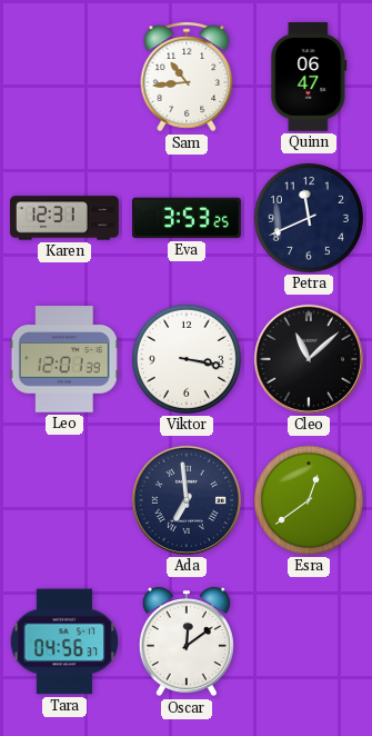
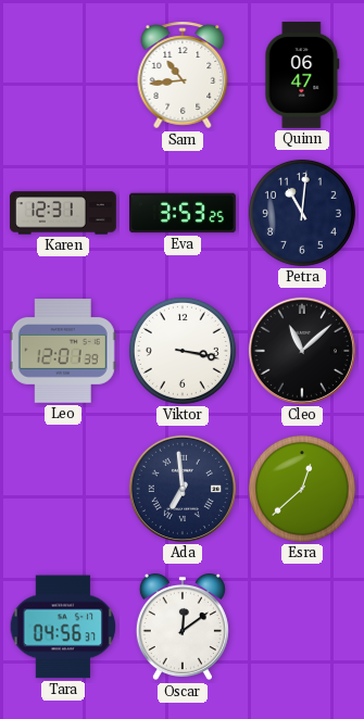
Petra: 11:41 -> 11:01 (302, 213)
Esra: 12:39 -> 12:38 (302, 489)
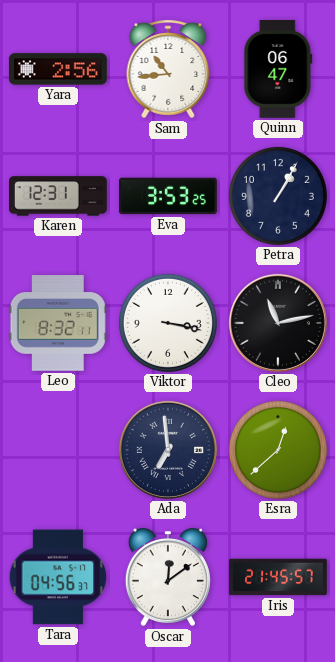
Yara: none -> 2:56 (58, 69)
Petra: 11:01 -> 1:05 (278, 196)
Leo: 12:01 -> 8:32 (58, 323)
Cleo: 11:08 -> 11:13 (278, 323)
Iris: none -> 21:45 (279, 577)
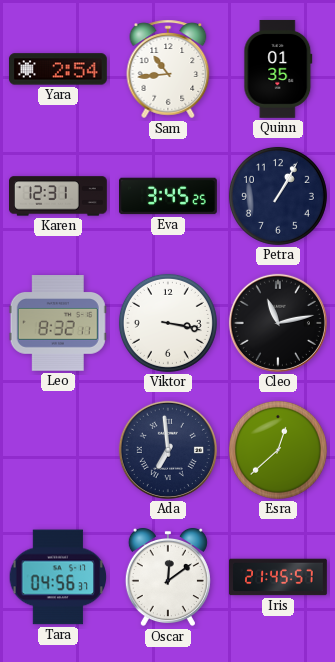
Yara: 2:56 -> 2:54 (58, 69)
Quinn: 06:47 -> 01:35 (278, 69)
Eva: 3:53 -> 3:45 (169, 196)
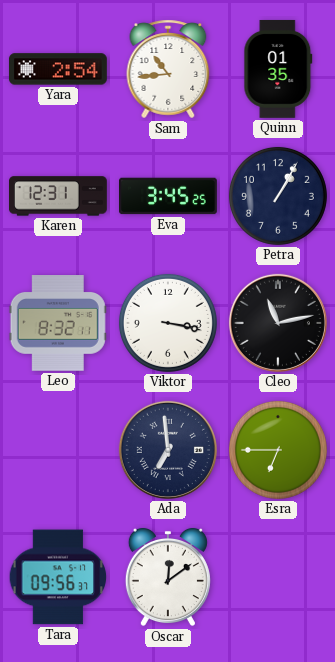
Esra: 12:38 -> 6:45 (278, 450)
Tara: 04:56 -> 09:56 (58, 577)
Iris: 21:45 -> none (279, 577)
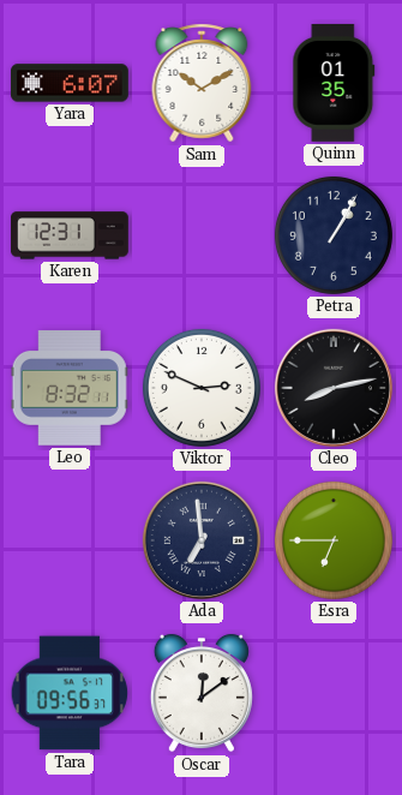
Yara: 2:54 -> 6:07 (70, 83)
Sam: 10:44 -> 10:10 (202, 83)
Eva: 3:45 -> none (169, 196)
Viktor: 3:17 -> 2:49 (202, 388)
Cleo: 11:13 -> 8:13 (334, 388)
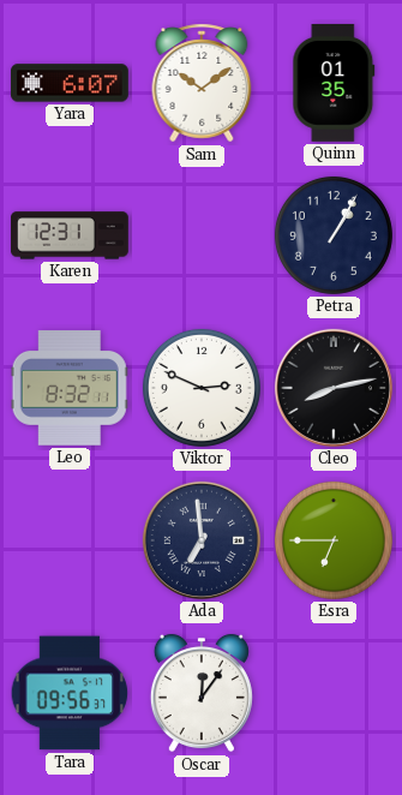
Sam: 10:10 -> 10:09 (202, 83)
Oscar: 12:09 -> 12:06 (202, 693)
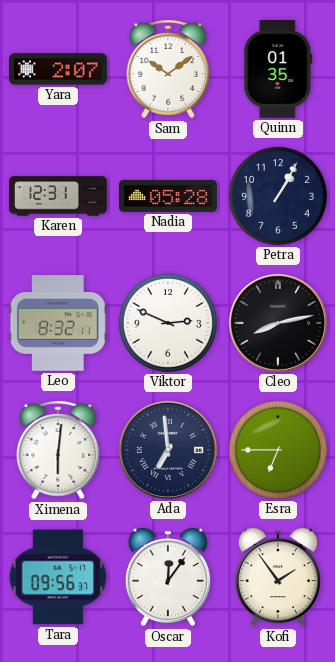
Yara: 6:07 -> 2:07 (58, 69)
Nadia: none -> 05:28 (169, 196)
Ximena: none -> 6:01 (58, 450)
Kofi: none -> 1:54 (278, 577)
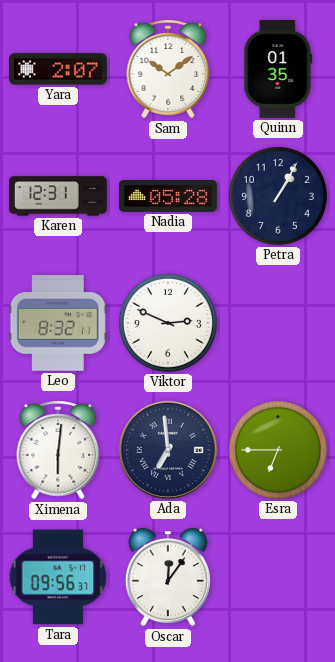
Cleo: 8:13 -> none (278, 323)
Kofi: 1:54 -> none (278, 577)
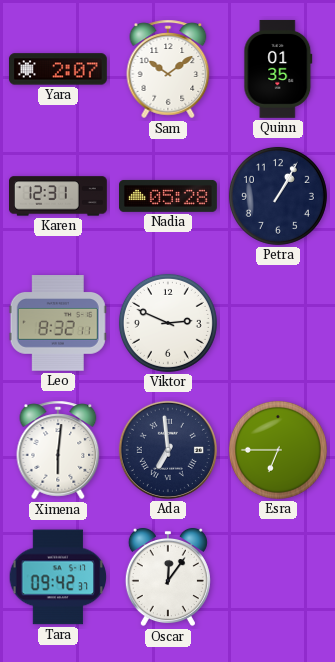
Tara: 09:56 -> 09:42 (58, 577)
